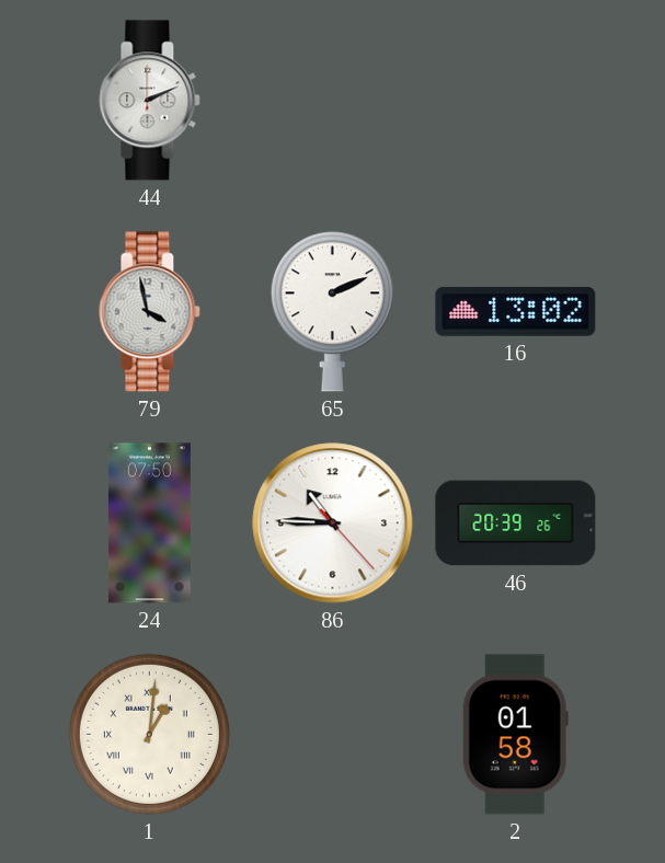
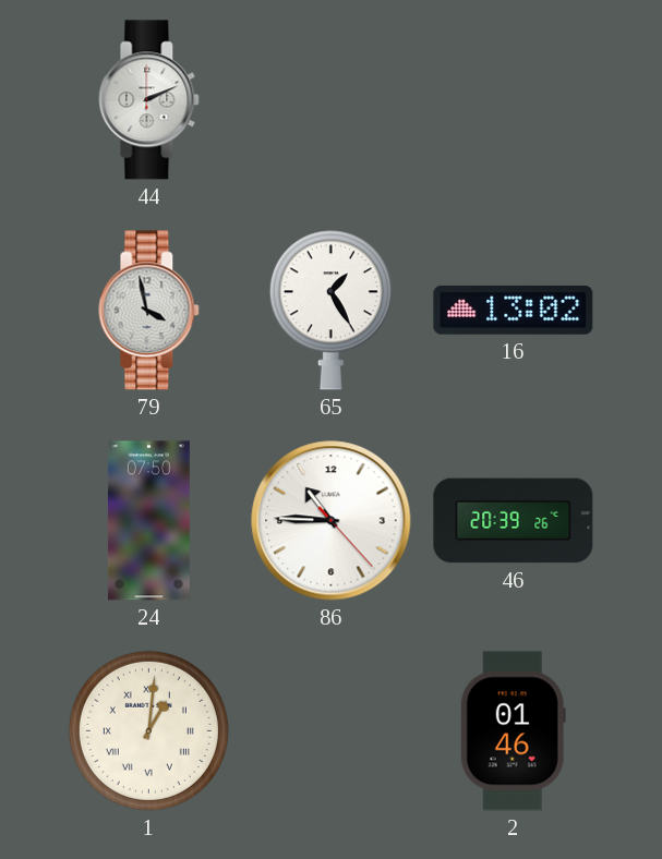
65: 2:11 -> 1:25 (330, 311)
2: 01:58 -> 01:46 (513, 731)
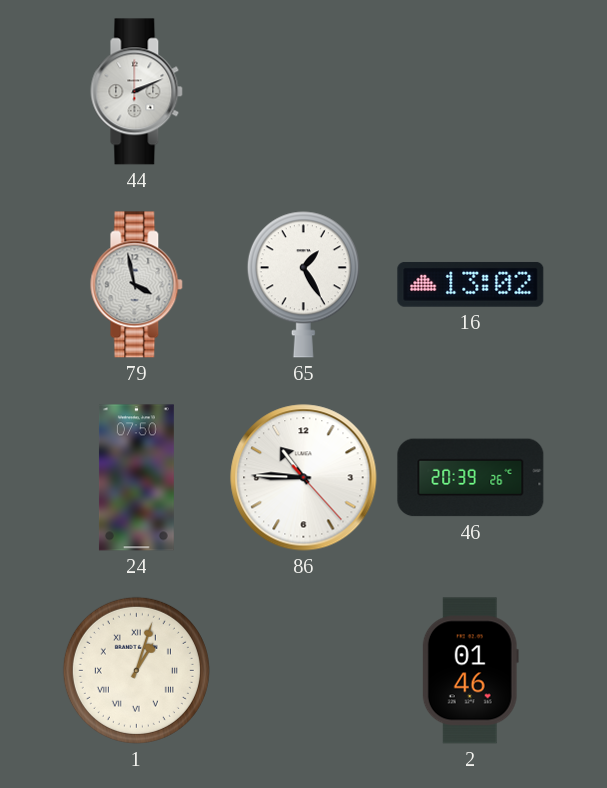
1: 1:01 -> 1:03 (136, 670)
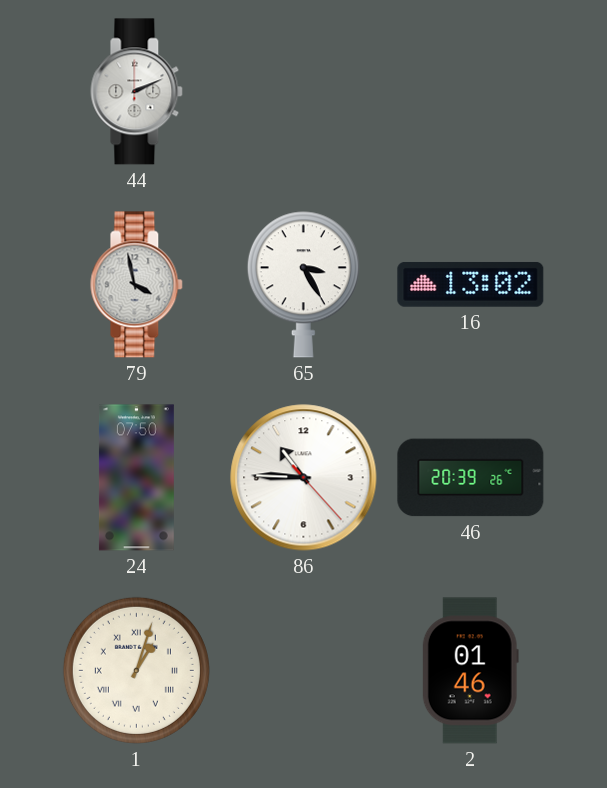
65: 1:25 -> 3:25 (303, 285)
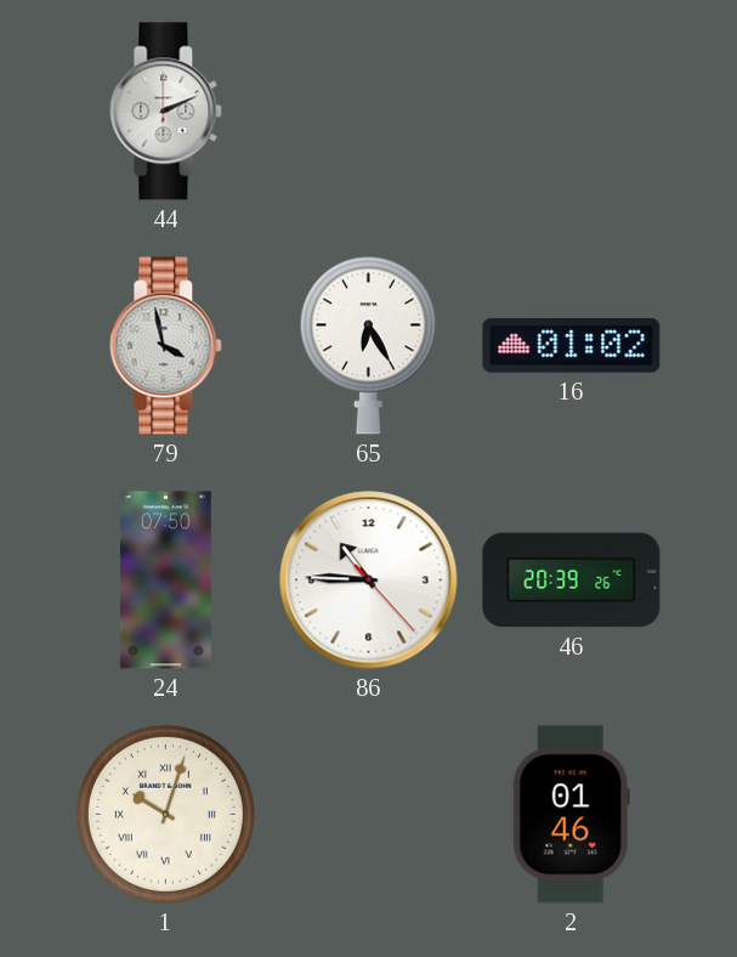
65: 3:25 -> 6:25 (368, 346)
16: 13:02 -> 01:02 (572, 345)
1: 1:03 -> 10:03 (165, 814)
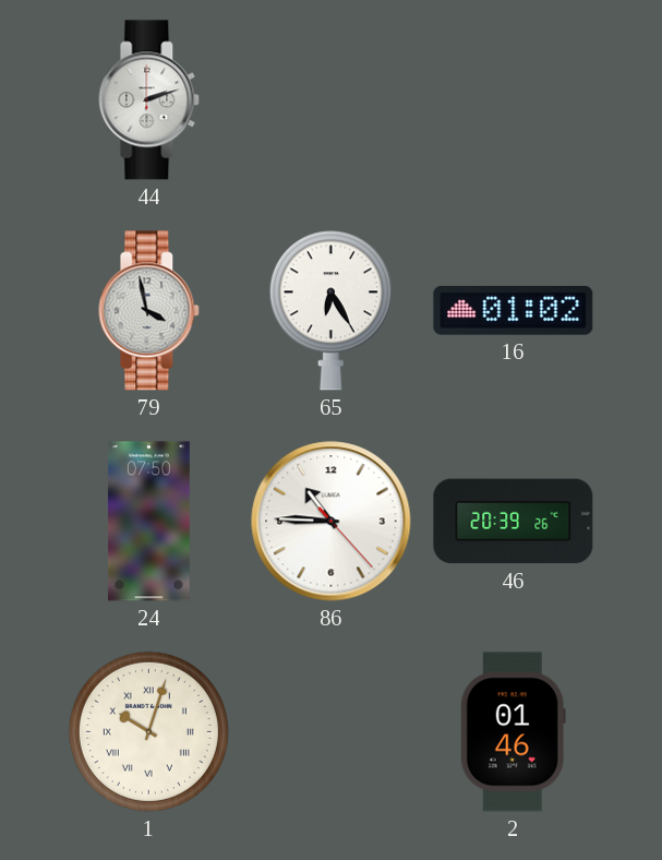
44: 2:11 -> 2:12 (149, 100)
